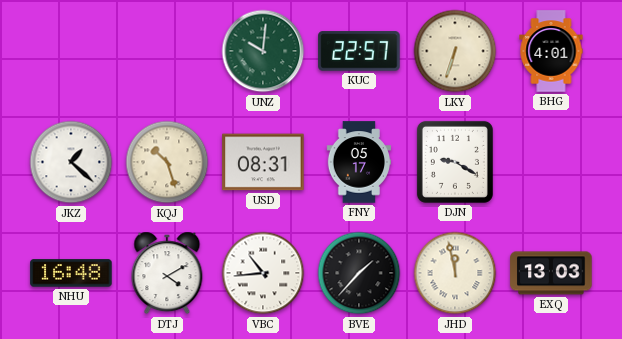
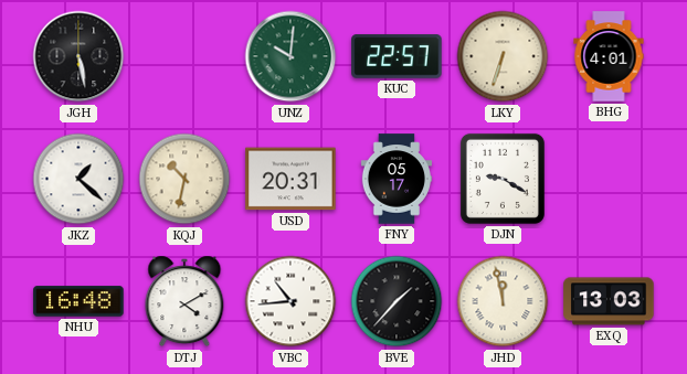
JGH: none -> 5:28 (78, 56)
KQJ: 10:27 -> 10:32 (184, 179)
USD: 08:31 -> 20:31 (290, 179)
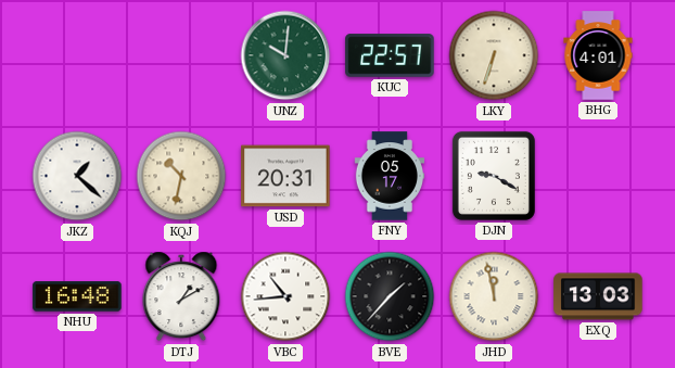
JGH: 5:28 -> none (78, 56)
DTJ: 4:10 -> 1:10 (181, 296)
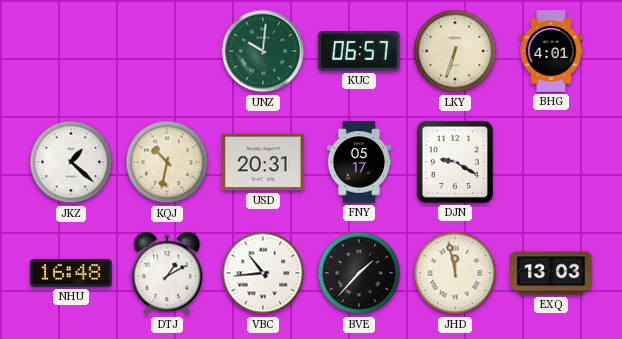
KUC: 22:57 -> 06:57 (359, 51)
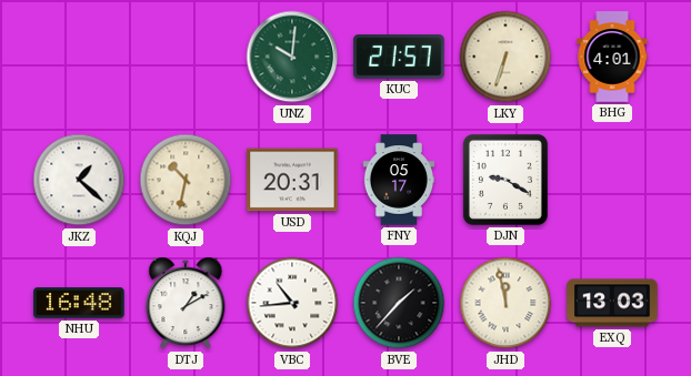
KUC: 06:57 -> 21:57 (399, 57)
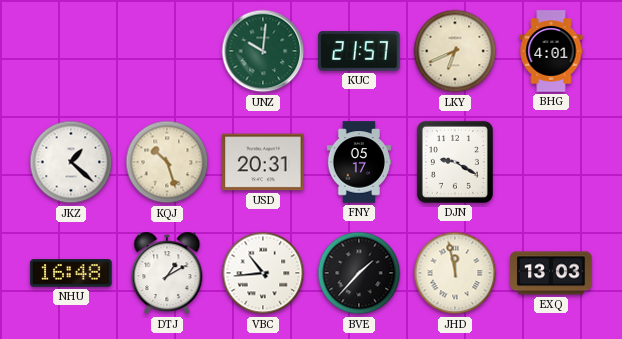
LKY: 6:33 -> 6:41 (455, 51)
KQJ: 10:32 -> 10:27 (167, 162)
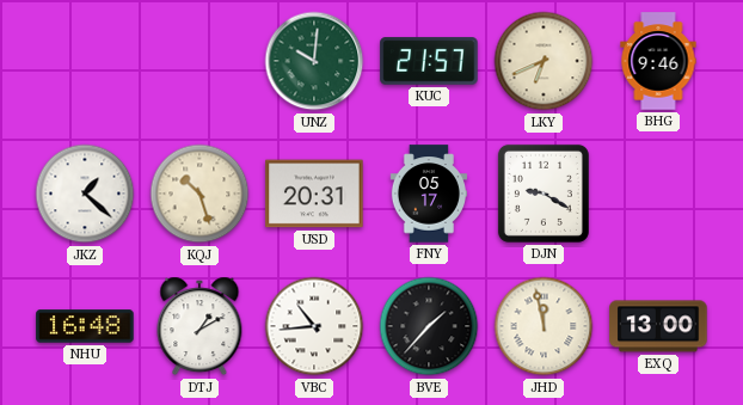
BHG: 4:01 -> 9:46 (658, 61)
EXQ: 13:03 -> 13:00 (658, 326)
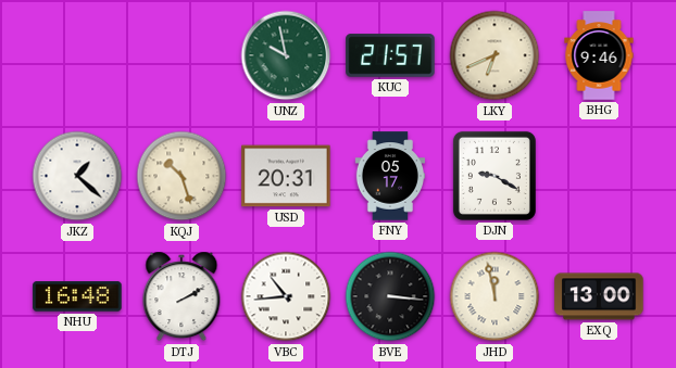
UNZ: 10:01 -> 9:58 (286, 55)
DTJ: 1:10 -> 2:10 (181, 296)
BVE: 1:37 -> 3:16 (390, 296)
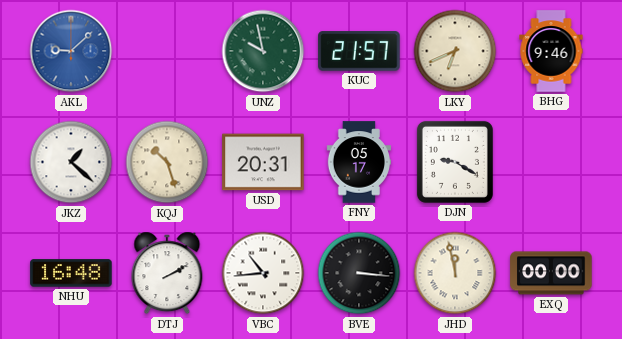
AKL: none -> 9:08 (71, 51)
EXQ: 13:00 -> 00:00 (551, 273)
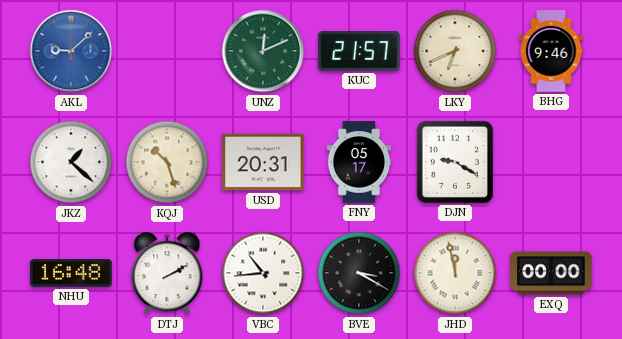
UNZ: 9:58 -> 12:11 (263, 51)
BVE: 3:16 -> 3:20 (359, 273)
